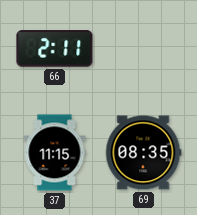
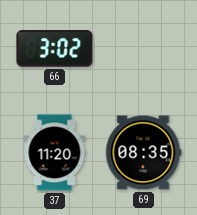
66: 2:11 -> 3:02 (55, 49)
37: 11:15 -> 11:20 (55, 153)
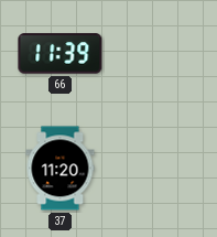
66: 3:02 -> 11:39 (61, 54)
69: 08:35 -> none (143, 153)
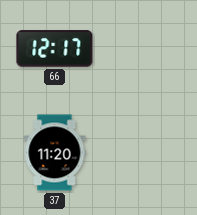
66: 11:39 -> 12:17 (55, 49)
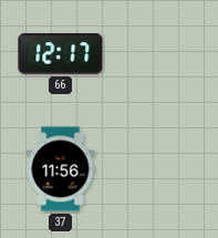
37: 11:20 -> 11:56 (61, 169)
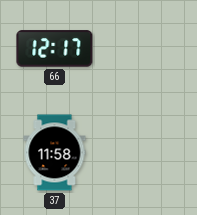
37: 11:56 -> 11:58 (55, 153)
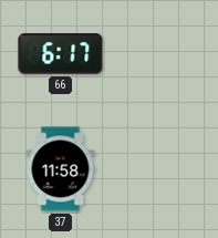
66: 12:17 -> 6:17 (61, 54)
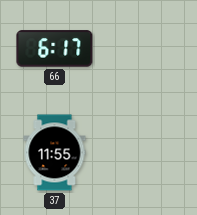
37: 11:58 -> 11:55 (55, 153)
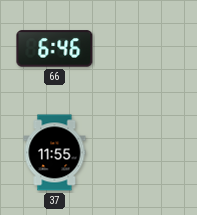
66: 6:17 -> 6:46 (55, 49)
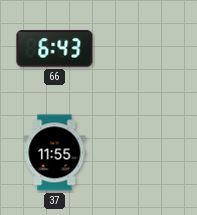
66: 6:46 -> 6:43 (55, 49)
